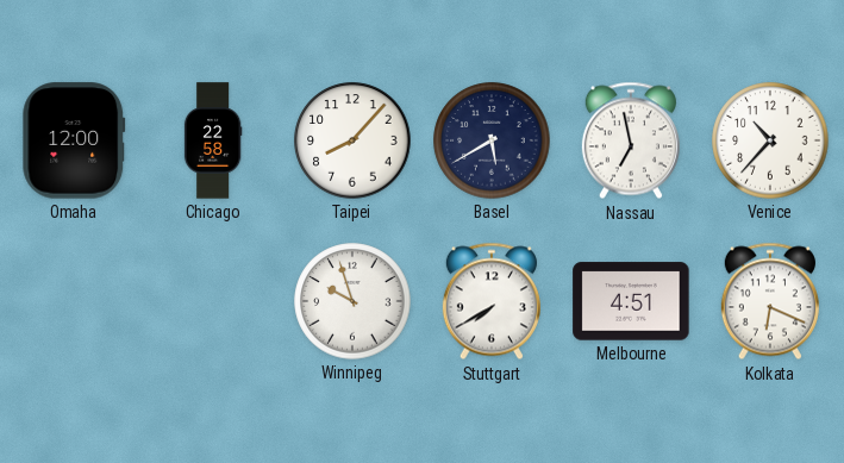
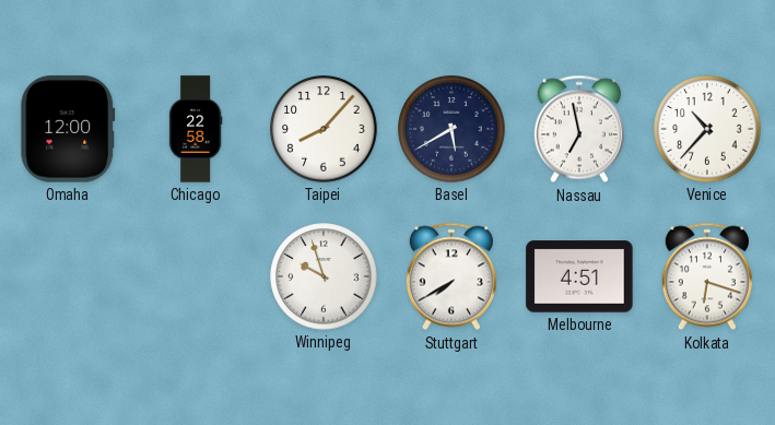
Kolkata: 6:19 -> 6:18 (707, 276)
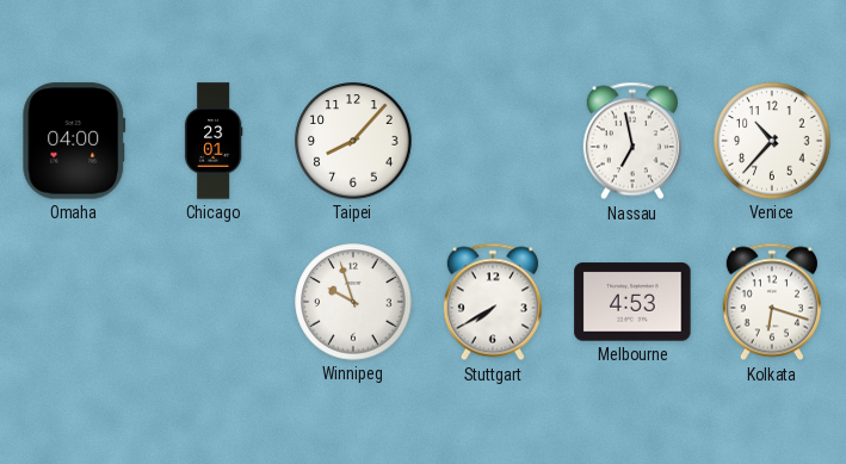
Omaha: 12:00 -> 04:00 (74, 141)
Chicago: 22:58 -> 23:01 (214, 141)
Basel: 5:40 -> none (451, 129)
Melbourne: 4:51 -> 4:53 (632, 302)
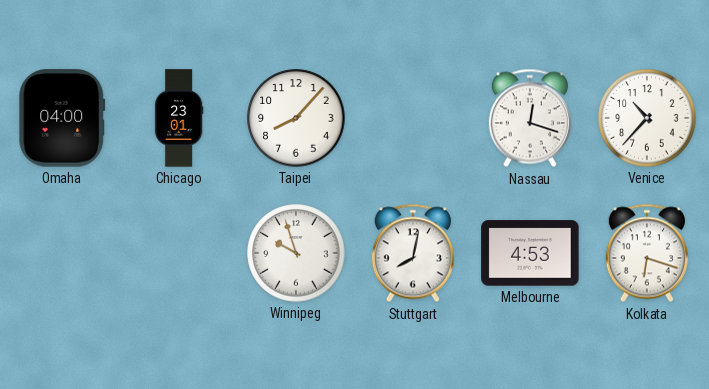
Nassau: 6:58 -> 12:18 (530, 118)
Stuttgart: 7:40 -> 8:02 (413, 253)
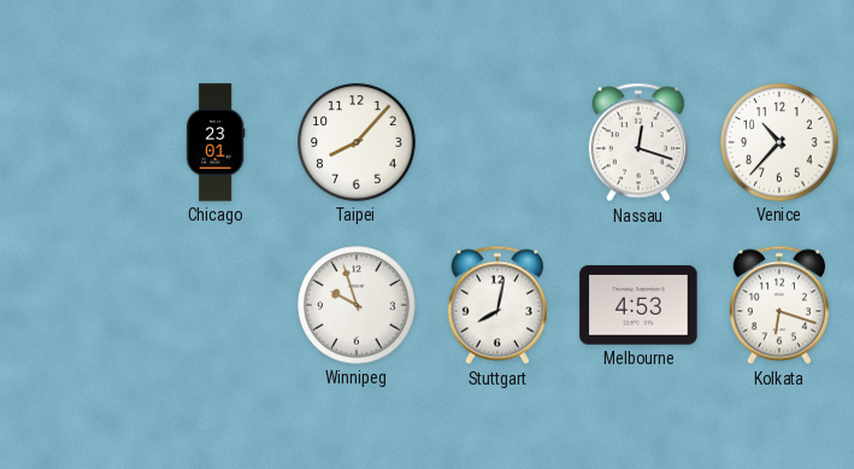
Omaha: 04:00 -> none (62, 118)
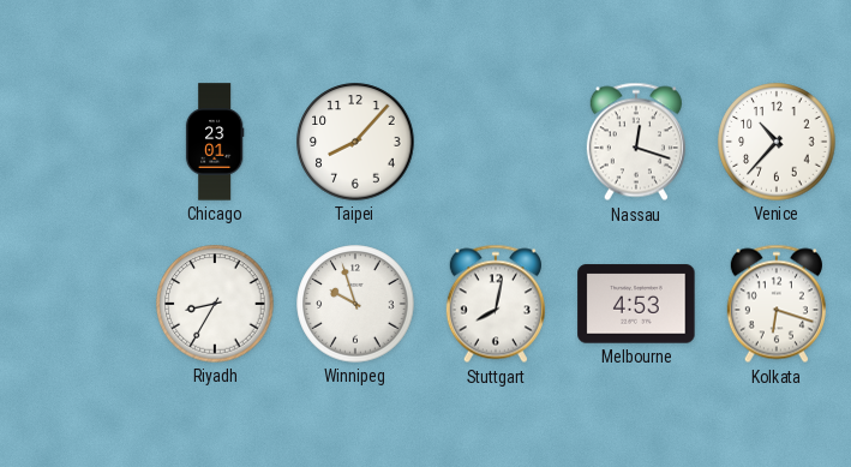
Riyadh: none -> 8:35 (215, 304)
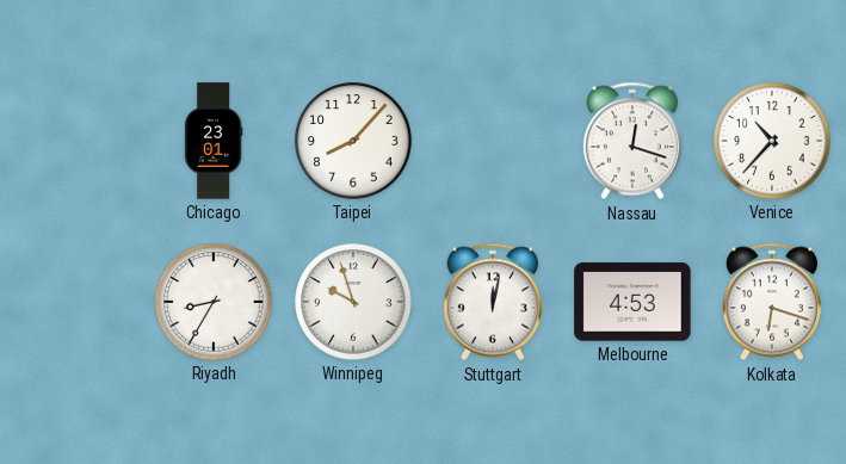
Stuttgart: 8:02 -> 12:02 (493, 302)
